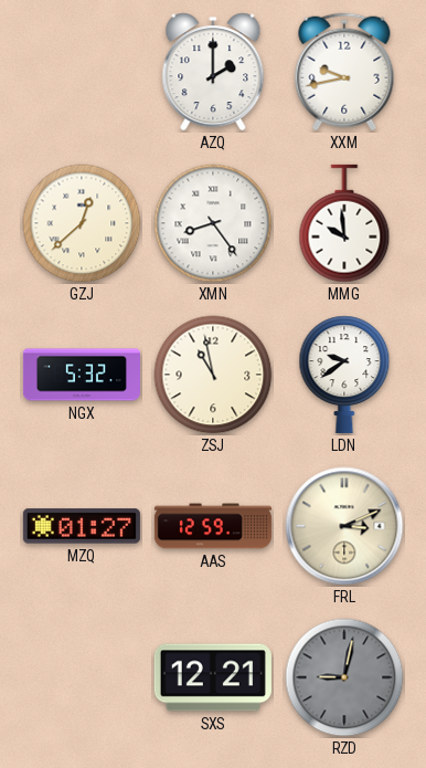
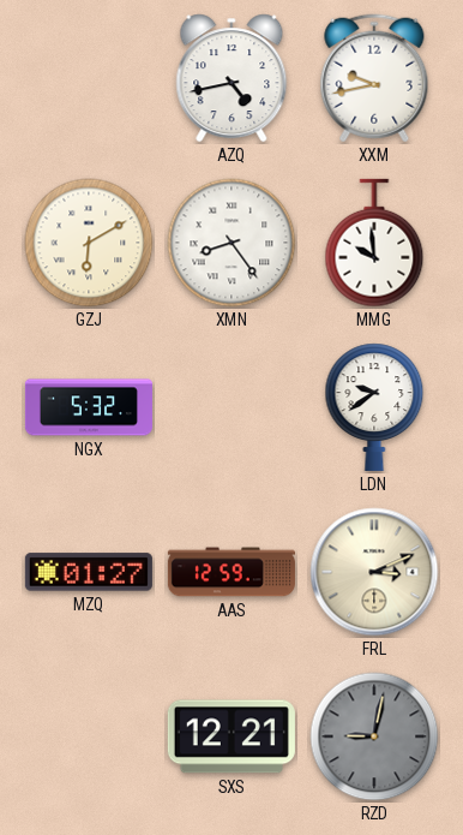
AZQ: 2:00 -> 4:43 (231, 78)
GZJ: 12:38 -> 6:10 (89, 243)
ZSJ: 10:58 -> none (213, 375)
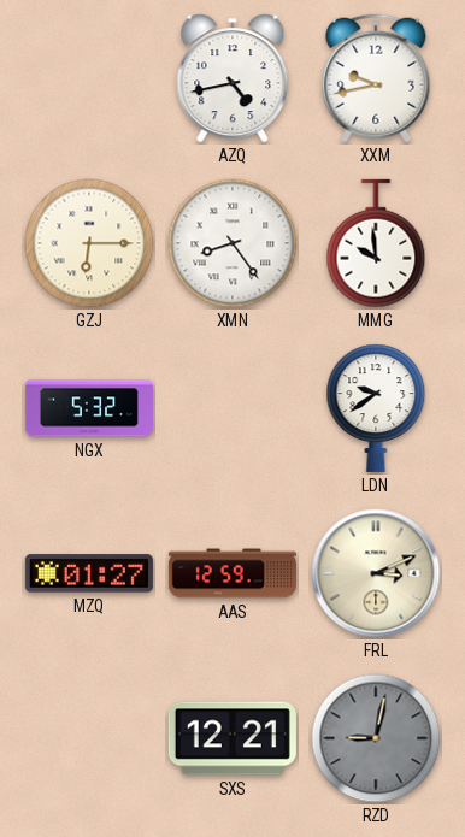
GZJ: 6:10 -> 6:15 (89, 243)
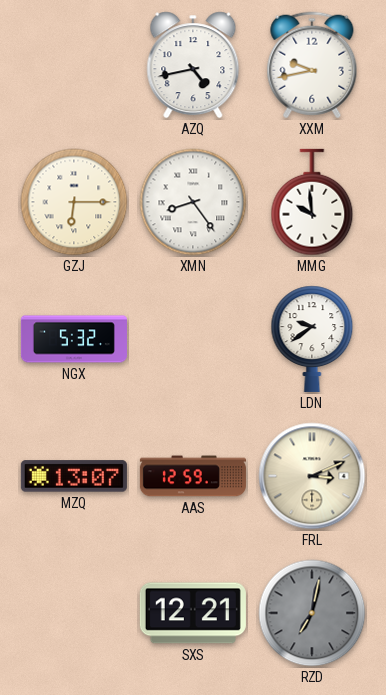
MZQ: 01:27 -> 13:07 (74, 476)
RZD: 9:02 -> 7:02 (312, 613)
